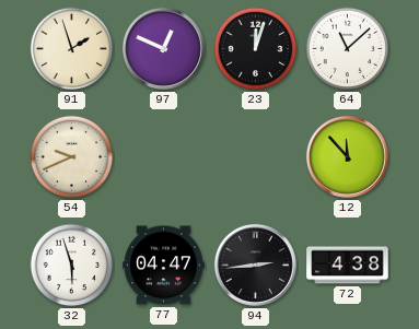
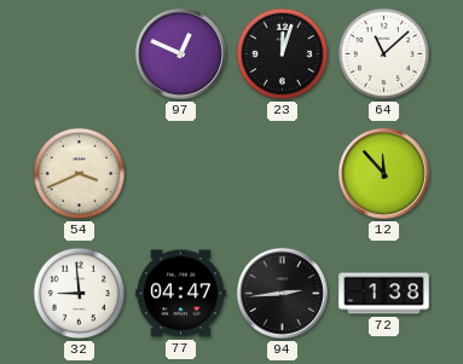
91: 1:57 -> none (72, 49)
54: 9:41 -> 3:41 (80, 174)
32: 5:57 -> 8:59 (80, 294)
72: 4:38 -> 1:38 (384, 294)
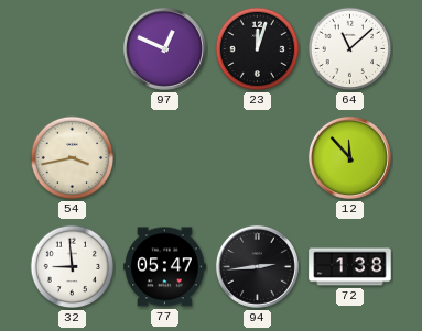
54: 3:41 -> 3:43 (73, 158)
77: 04:47 -> 05:47 (165, 267)
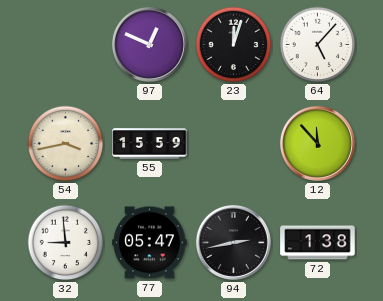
64: 11:08 -> 5:07 (318, 45)
55: none -> 15:59 (150, 144)
94: 2:44 -> 2:43 (233, 242)
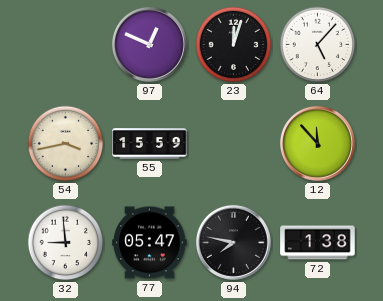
94: 2:43 -> 7:47 (233, 242)
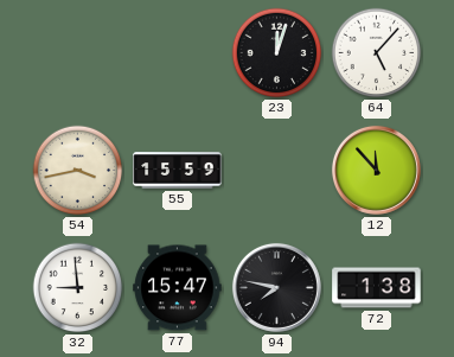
97: 12:49 -> none (149, 44)
77: 05:47 -> 15:47 (178, 288)
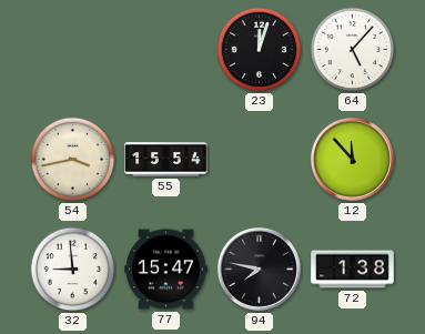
55: 15:59 -> 15:54 (166, 160)
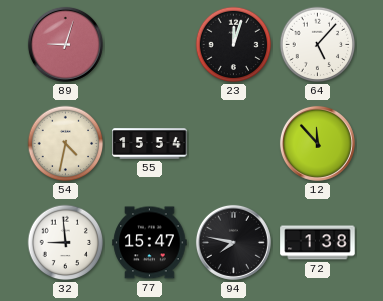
89: none -> 9:03 (65, 44)
54: 3:43 -> 4:32 (66, 144)
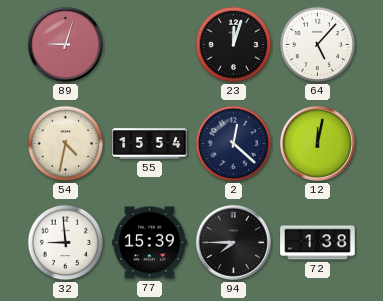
2: none -> 12:22 (234, 144)
12: 11:53 -> 12:02 (317, 143)
77: 15:47 -> 15:39 (150, 243)
94: 7:47 -> 7:45 (233, 242)
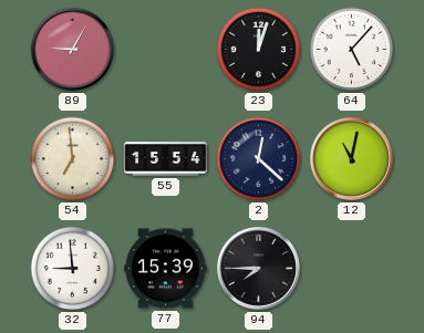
89: 9:03 -> 9:05 (72, 49)
54: 4:32 -> 6:59 (73, 159)
12: 12:02 -> 11:02 (351, 158)
72: 1:38 -> none (318, 243)
